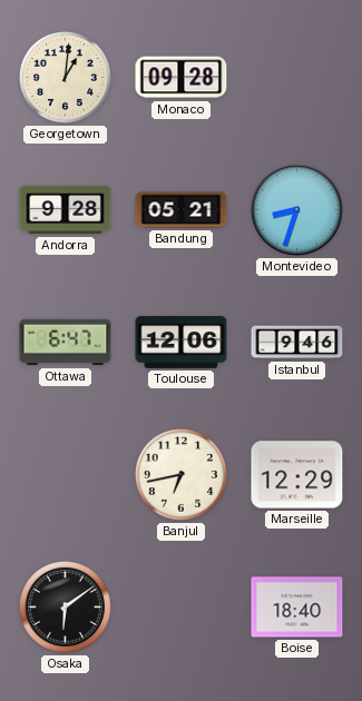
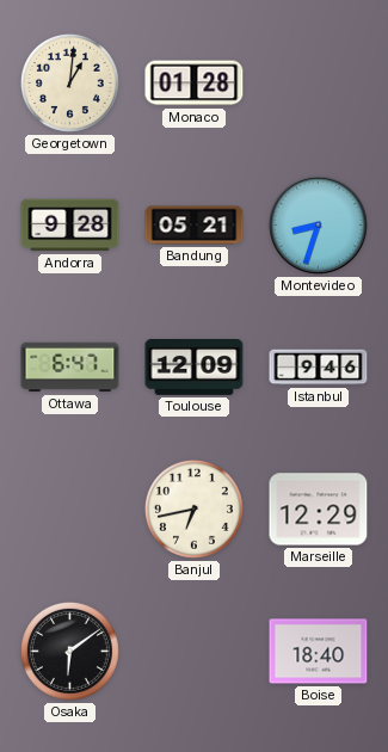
Monaco: 09:28 -> 01:28 (195, 84)
Toulouse: 12:06 -> 12:09 (195, 368)
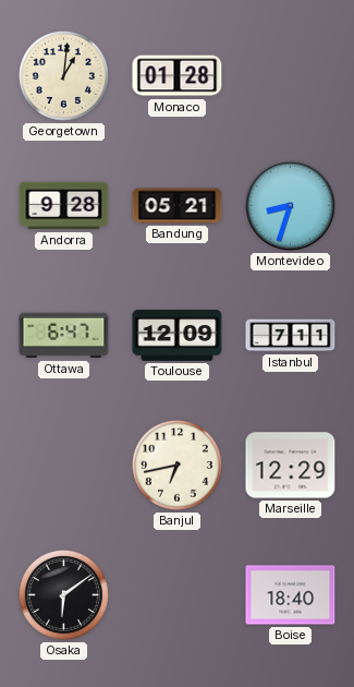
Istanbul: 9:46 -> 7:11 (291, 336)
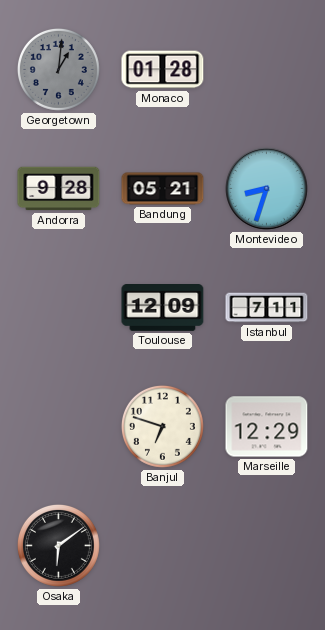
Georgetown dial: cream -> grey (58, 69)
Ottawa: 6:47 -> none (64, 336)
Banjul: 6:43 -> 6:48 (162, 426)
Boise: 18:40 -> none (291, 595)
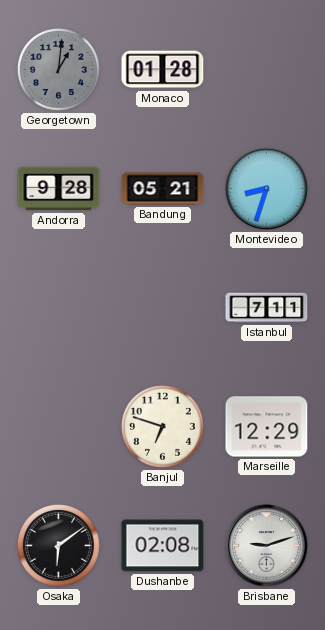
Toulouse: 12:09 -> none (163, 308)
Dushanbe: none -> 02:08 (163, 546)
Brisbane: none -> 9:12 (267, 546)
